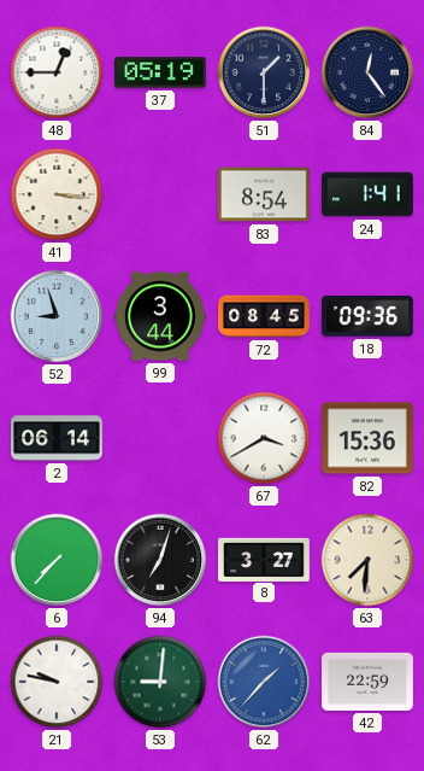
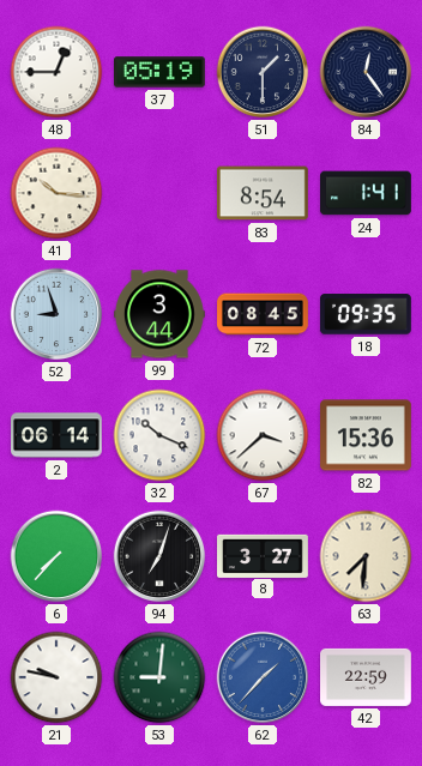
41: 3:16 -> 10:16 (56, 193)
18: 09:36 -> 09:35 (366, 314)
32: none -> 10:19 (159, 435)
67: 3:40 -> 3:38 (263, 435)
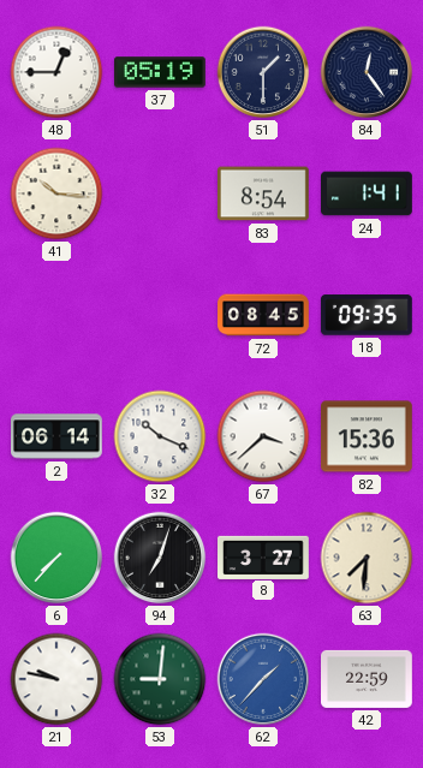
52: 8:57 -> none (56, 314)
99: 3:44 -> none (161, 314)
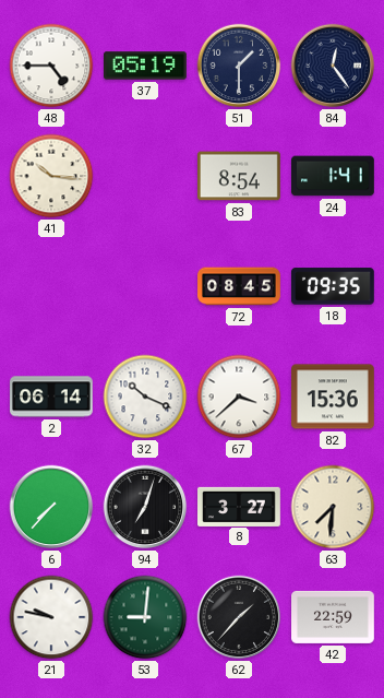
48: 12:45 -> 4:45 (51, 66)
62 dial: blue -> black (239, 617)
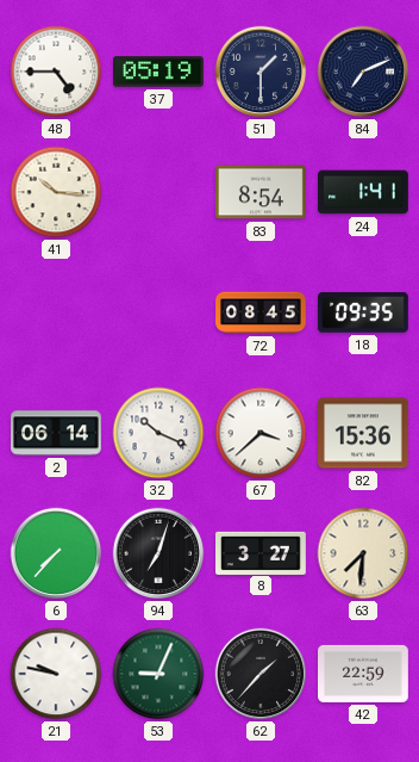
84: 12:24 -> 7:11 (363, 72)
53: 9:01 -> 9:04 (158, 674)
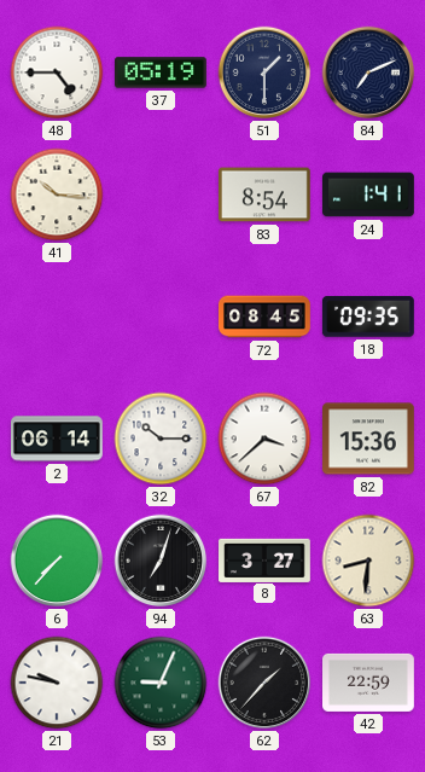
32: 10:19 -> 10:15 (161, 439)
63: 7:31 -> 8:31 (368, 561)
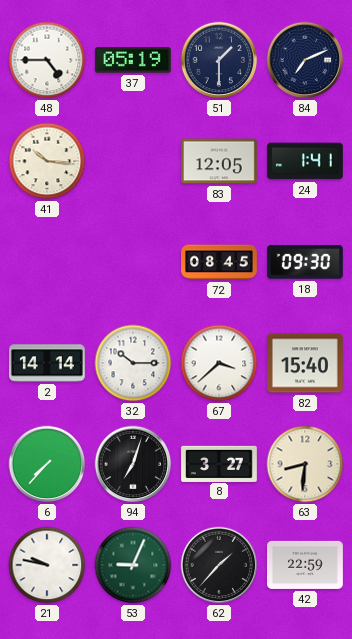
83: 8:54 -> 12:05 (220, 161)
18: 09:35 -> 09:30 (305, 262)
2: 06:14 -> 14:14 (48, 363)
82: 15:36 -> 15:40 (306, 363)
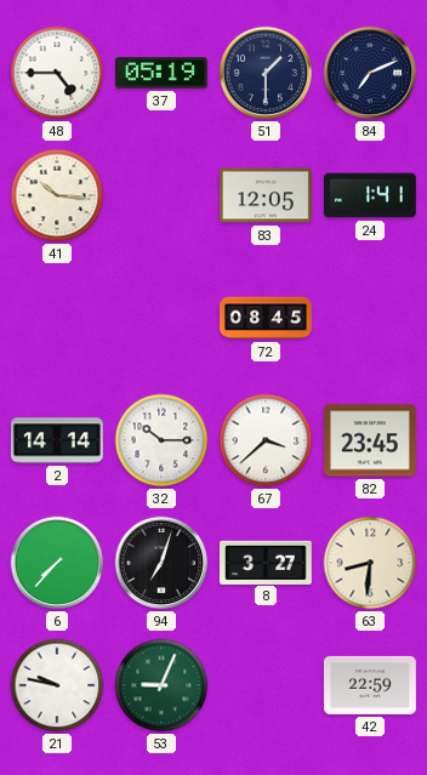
18: 09:30 -> none (305, 262)
82: 15:40 -> 23:45 (371, 440)
62: 1:37 -> none (219, 565)
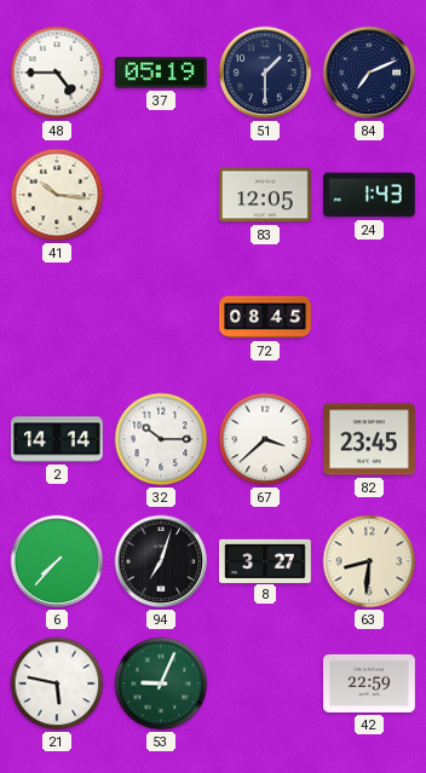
24: 1:41 -> 1:43 (370, 195)
21: 9:47 -> 5:47 (57, 683)
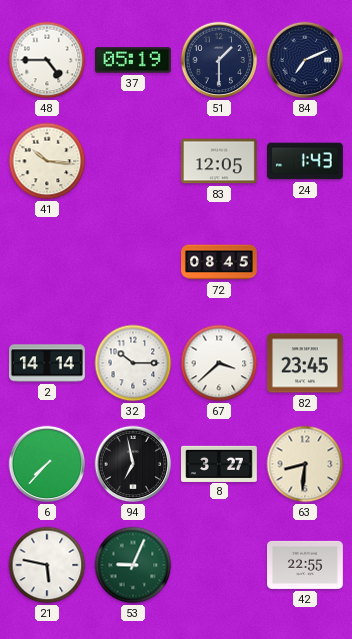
94: 7:03 -> 6:58 (133, 464)
42: 22:59 -> 22:55 (306, 565)
